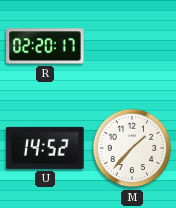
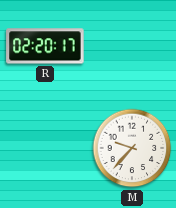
U: 14:52 -> none (45, 148)
M: 1:37 -> 9:37 (132, 148)
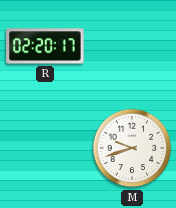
M: 9:37 -> 9:42 (132, 148)
